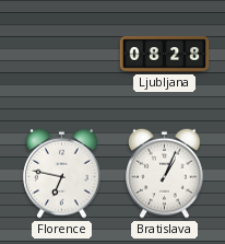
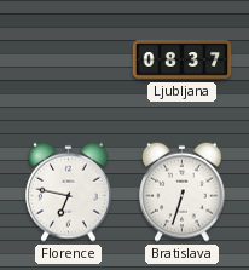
Ljubljana: 08:28 -> 08:37 (183, 61)
Bratislava: 1:04 -> 6:33 (183, 191)
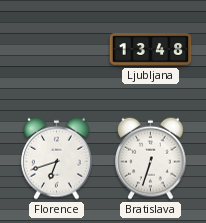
Ljubljana: 08:37 -> 13:48 (151, 50)
Florence: 6:47 -> 6:42 (57, 158)
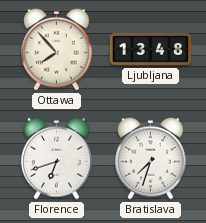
Ottawa: none -> 7:53 (57, 49)
Bratislava: 6:33 -> 7:33 (151, 158)
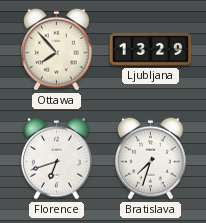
Ljubljana: 13:48 -> 13:29 (151, 50)
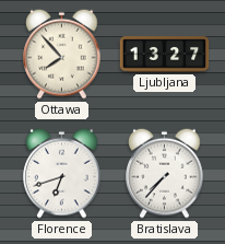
Ljubljana: 13:29 -> 13:27 (165, 55)
Bratislava: 7:33 -> 7:37 (165, 173)
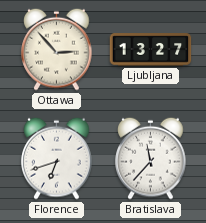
Ottawa: 7:53 -> 2:53 (57, 49)
Bratislava: 7:37 -> 11:37 (151, 158)
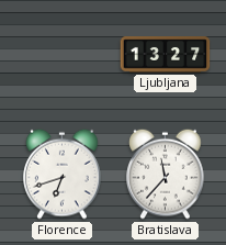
Ottawa: 2:53 -> none (57, 49)
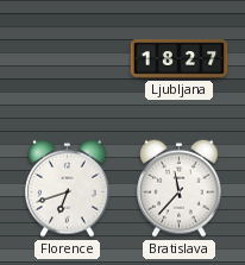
Ljubljana: 13:27 -> 18:27 (180, 59)
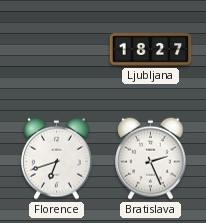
Bratislava: 11:37 -> 2:26 (151, 158)
